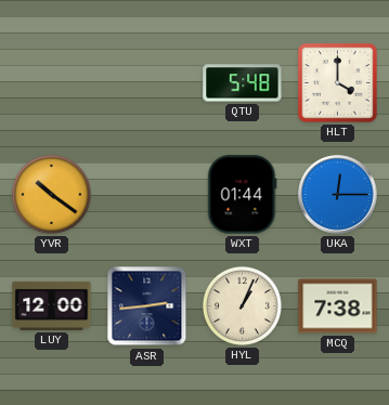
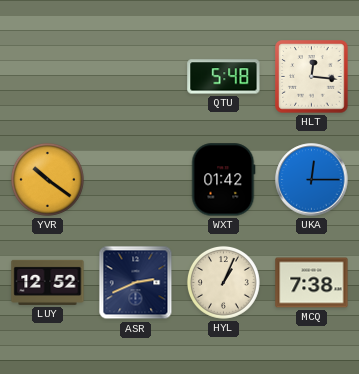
HLT: 4:00 -> 12:16 (312, 77)
WXT: 01:44 -> 01:42 (224, 180)
LUY: 12:00 -> 12:52 (48, 282)
ASR: 2:44 -> 2:41 (136, 283)
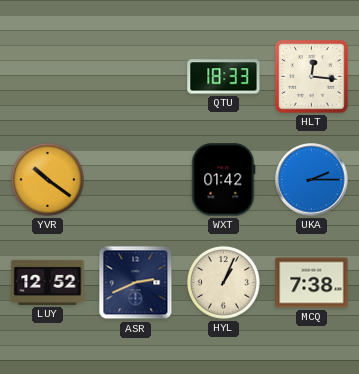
QTU: 5:48 -> 18:33 (224, 77)
UKA: 12:15 -> 2:15 (312, 180)
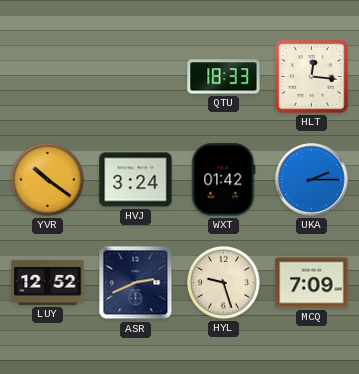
HVJ: none -> 3:24 (136, 180)
HYL: 1:04 -> 9:27 (223, 282)
MCQ: 7:38 -> 7:09 (312, 283)
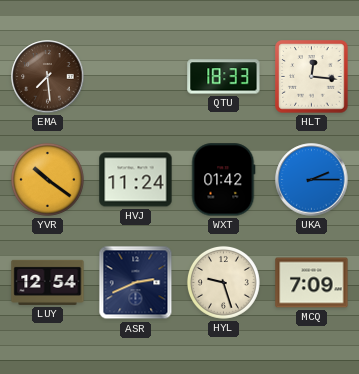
EMA: none -> 7:29 (48, 77)
HVJ: 3:24 -> 11:24 (136, 180)
LUY: 12:52 -> 12:54 (48, 282)
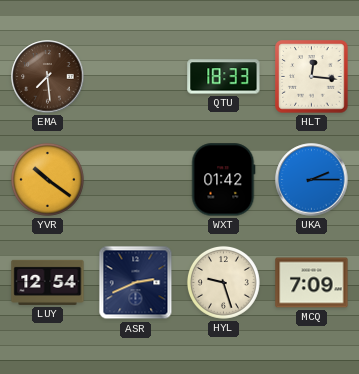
HVJ: 11:24 -> none (136, 180)
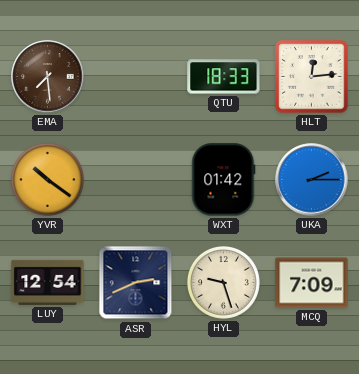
HLT: 12:16 -> 12:14 (312, 77)
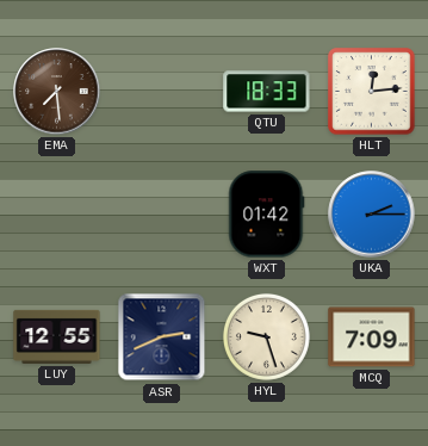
YVR: 10:21 -> none (47, 179)
LUY: 12:54 -> 12:55 (57, 336)
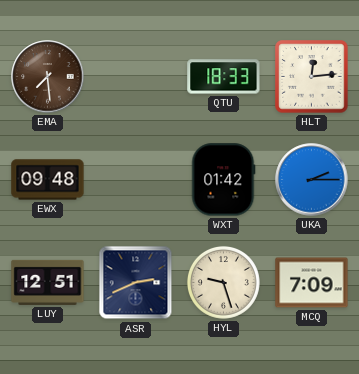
EWX: none -> 09:48 (48, 180)
LUY: 12:55 -> 12:51 (48, 282)
